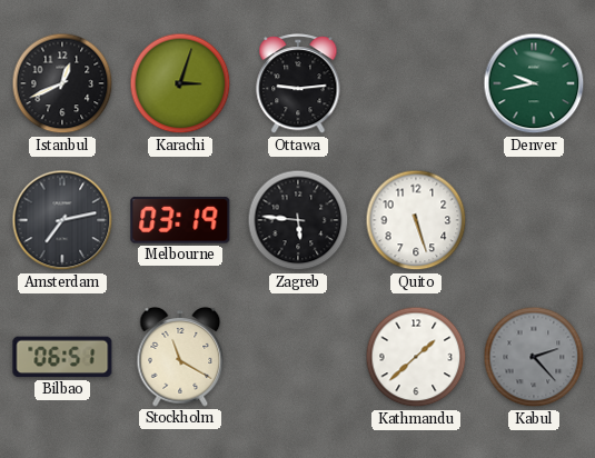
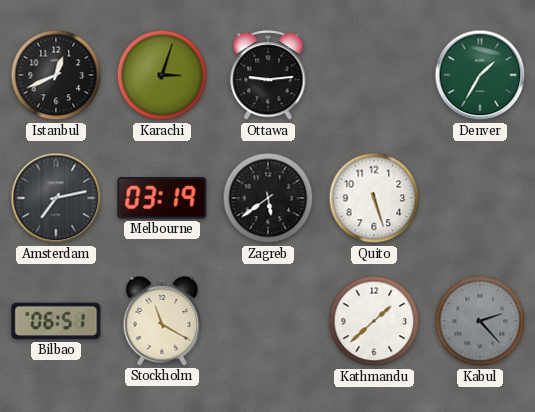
Denver: 9:43 -> 1:35 (480, 75)
Zagreb: 5:46 -> 5:39 (268, 198)
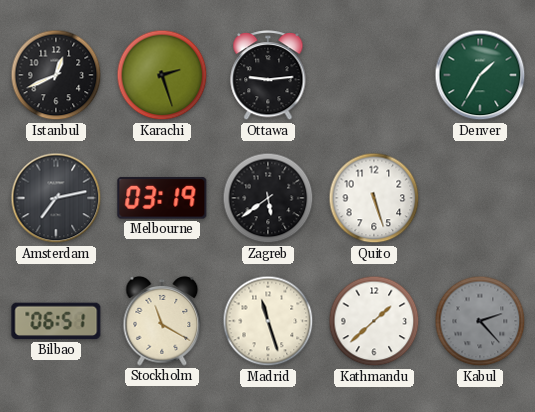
Karachi: 3:03 -> 2:27 (162, 75)
Madrid: none -> 11:27 (268, 321)
